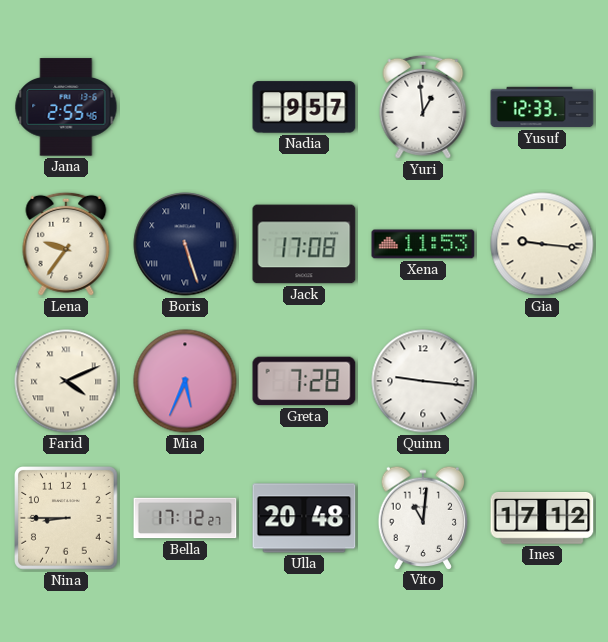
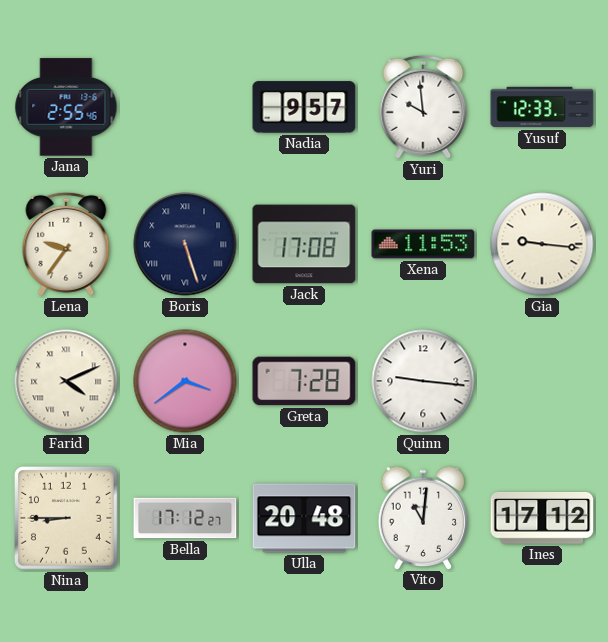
Yuri: 12:59 -> 9:59 (423, 107)
Mia: 5:34 -> 3:39 (185, 381)
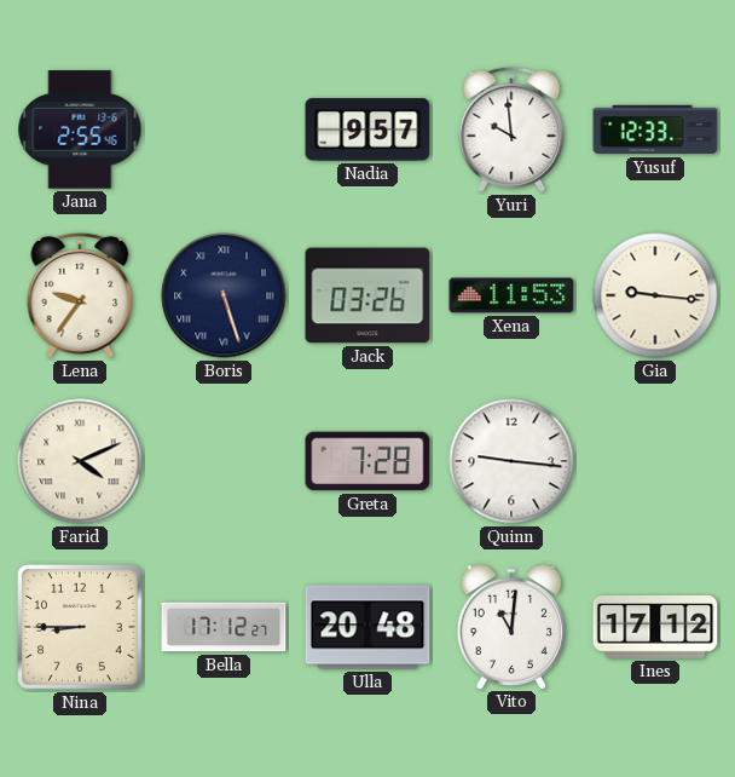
Jack: 17:08 -> 03:26 (367, 295)
Mia: 3:39 -> none (185, 381)
